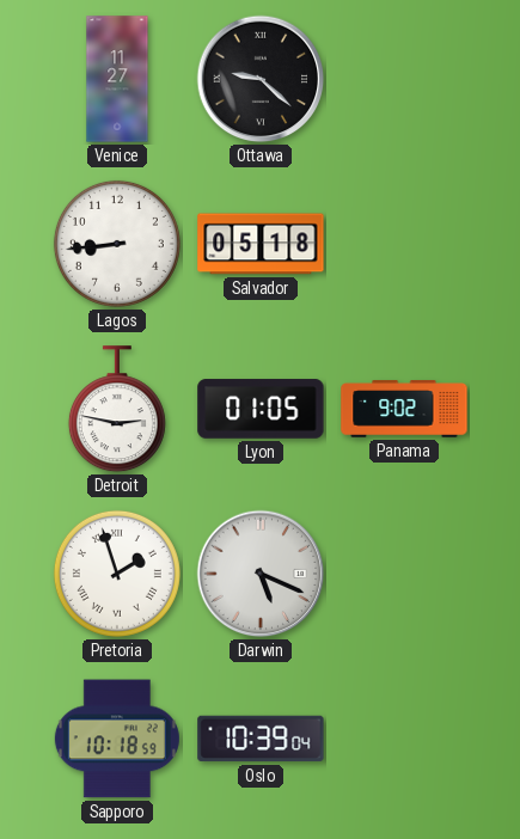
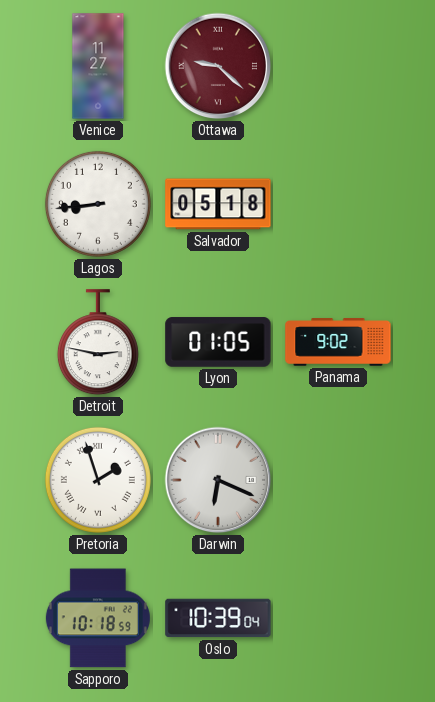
Ottawa dial: black -> burgundy (218, 66)
Darwin: 5:19 -> 6:19 (218, 480)
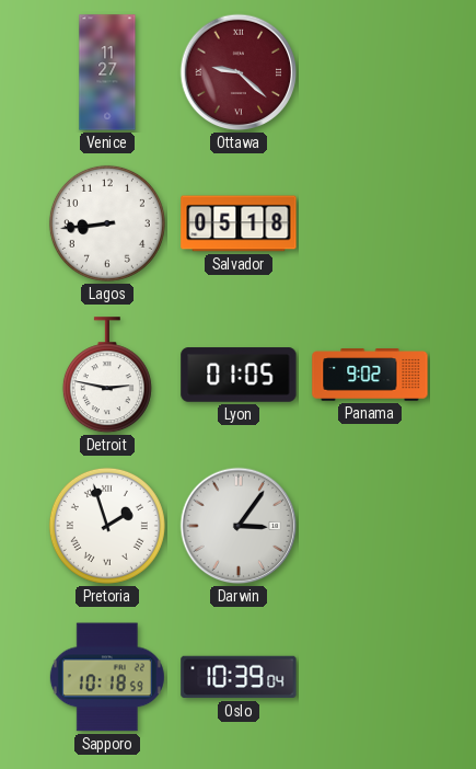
Darwin: 6:19 -> 3:06 (239, 526)
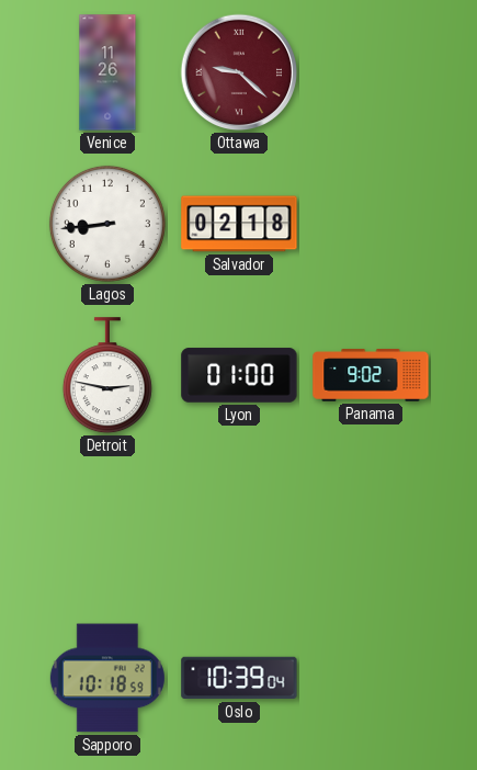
Venice: 11:27 -> 11:26 (107, 72)
Salvador: 05:18 -> 02:18 (239, 224)
Lyon: 01:05 -> 01:00 (239, 375)
Pretoria: 1:57 -> none (107, 526)
Darwin: 3:06 -> none (239, 526)
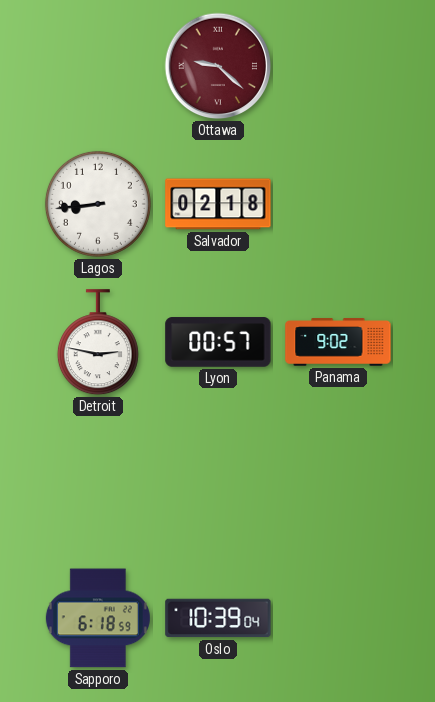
Venice: 11:26 -> none (107, 72)
Lyon: 01:00 -> 00:57 (218, 342)
Sapporo: 10:18 -> 6:18 (98, 618)
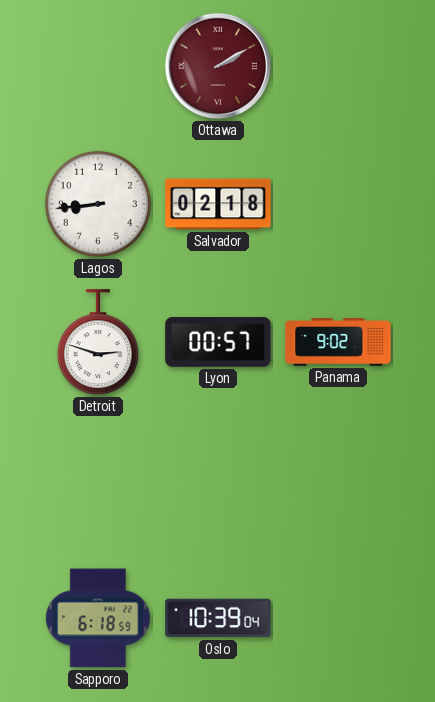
Ottawa: 9:22 -> 2:10 (218, 66)
Detroit: 2:47 -> 2:48 (98, 343)
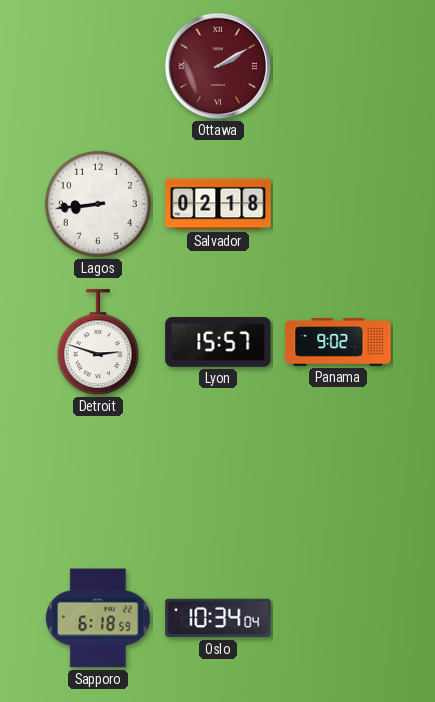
Lyon: 00:57 -> 15:57 (218, 342)
Oslo: 10:39 -> 10:34 (218, 618)
